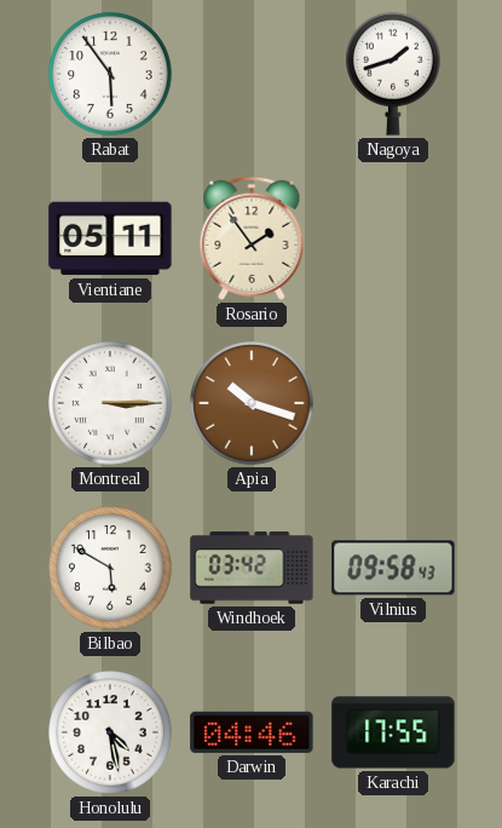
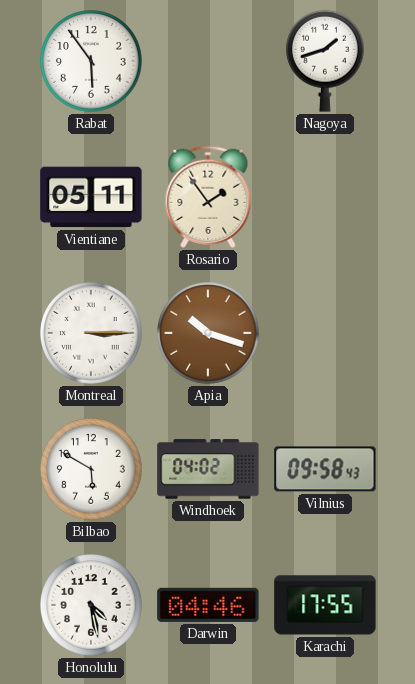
Windhoek: 03:42 -> 04:02 (208, 469)
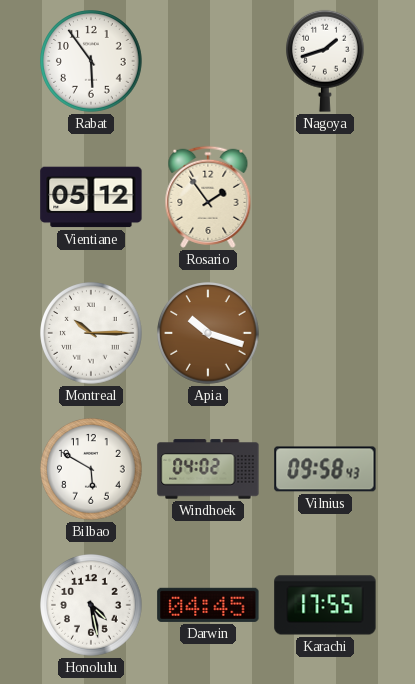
Vientiane: 05:11 -> 05:12 (91, 197)
Montreal: 3:15 -> 10:15 (91, 333)
Darwin: 04:46 -> 04:45 (208, 605)
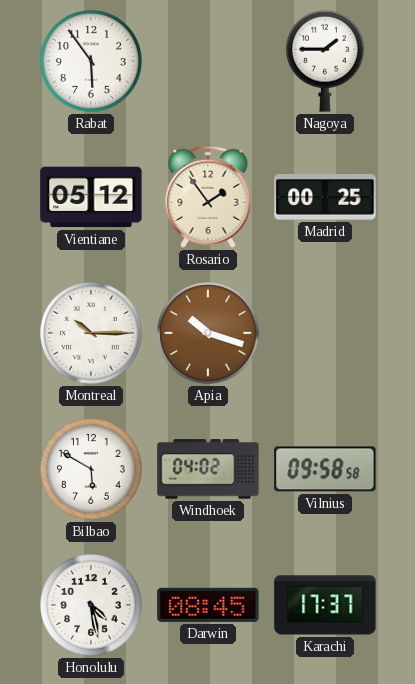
Nagoya: 1:42 -> 1:45 (326, 61)
Madrid: none -> 00:25 (325, 198)
Vilnius: 09:58:43 -> 09:58:58 (325, 469)
Darwin: 04:45 -> 08:45 (208, 605)
Karachi: 17:55 -> 17:37 (325, 605)
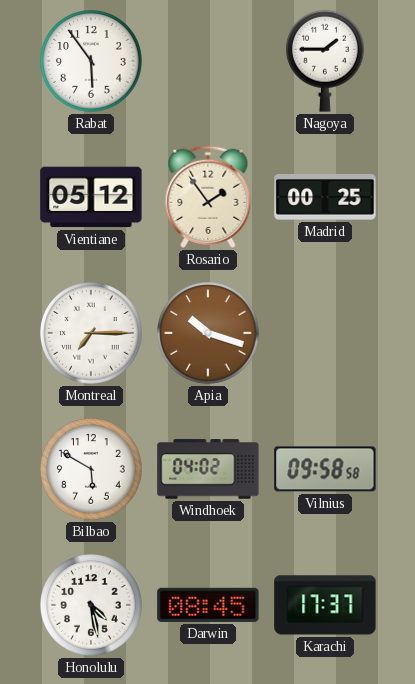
Montreal: 10:15 -> 7:15 (91, 333)
